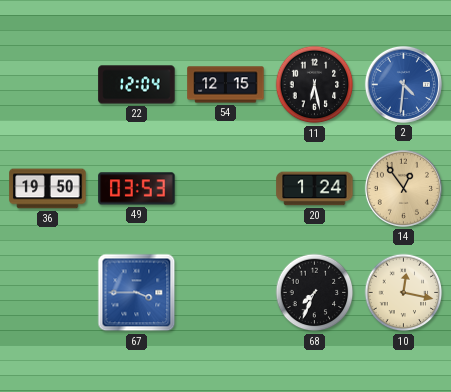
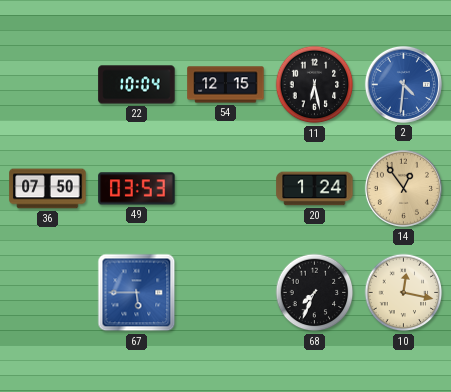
22: 12:04 -> 10:04 (137, 85)
36: 19:50 -> 07:50 (48, 189)
67: 3:45 -> 5:45 (137, 293)
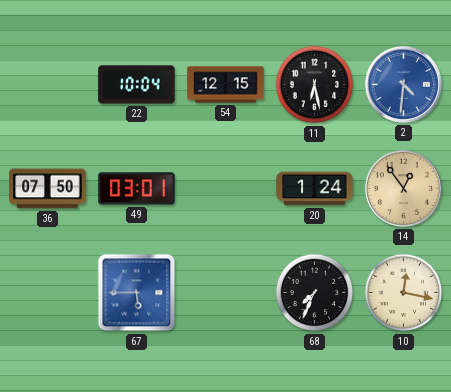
49: 03:53 -> 03:01 (137, 189)
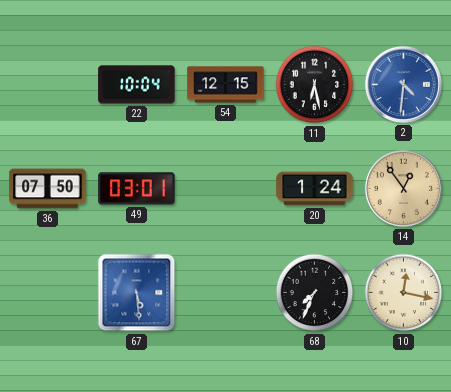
67: 5:45 -> 5:29 (137, 293)
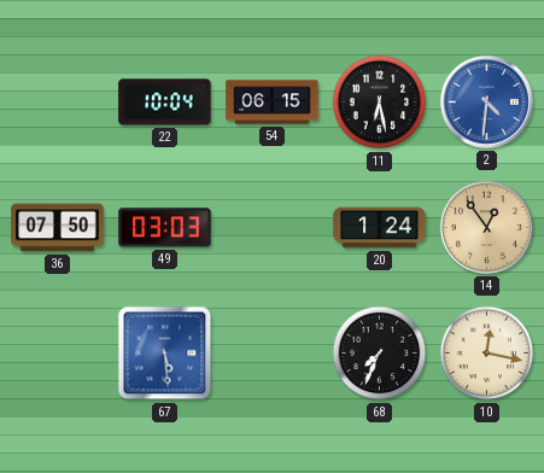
54: 12:15 -> 06:15 (273, 103)
49: 03:01 -> 03:03 (165, 228)
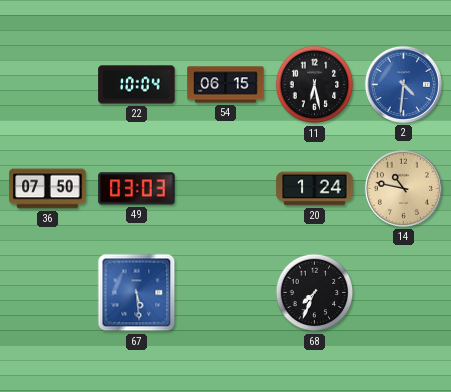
14: 12:54 -> 10:47 (403, 188)
10: 12:17 -> none (487, 354)
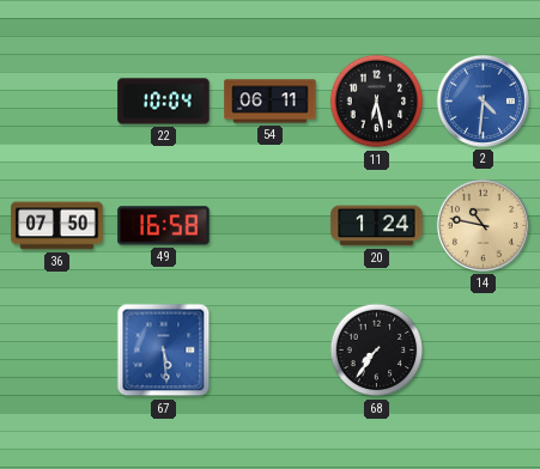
54: 06:15 -> 06:11 (271, 102)
49: 03:03 -> 16:58 (164, 226)
68: 7:34 -> 7:36 (377, 351)
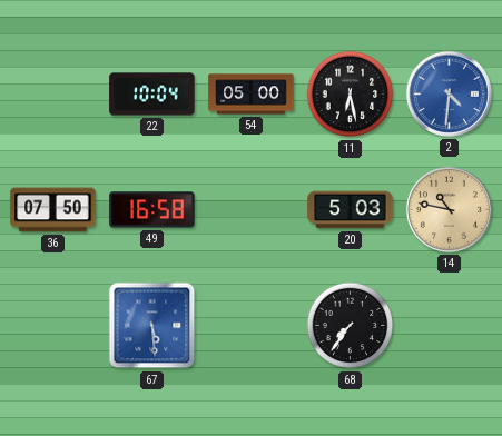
54: 06:11 -> 05:00 (252, 95)
20: 1:24 -> 5:03 (351, 210)
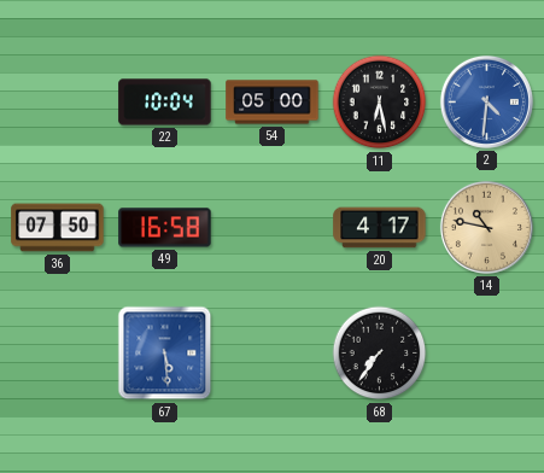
20: 5:03 -> 4:17 (380, 228)
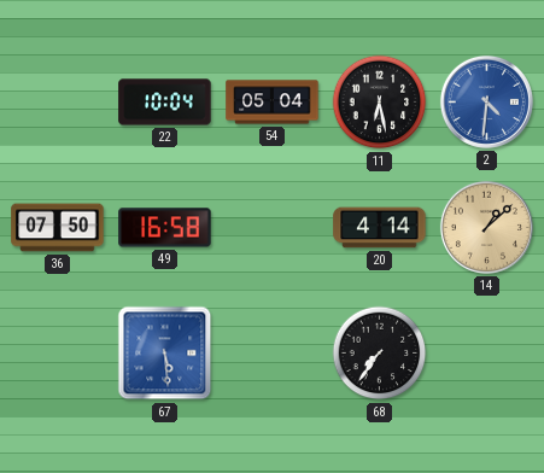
54: 05:00 -> 05:04 (273, 103)
20: 4:17 -> 4:14 (380, 228)
14: 10:47 -> 1:08 (486, 227)
